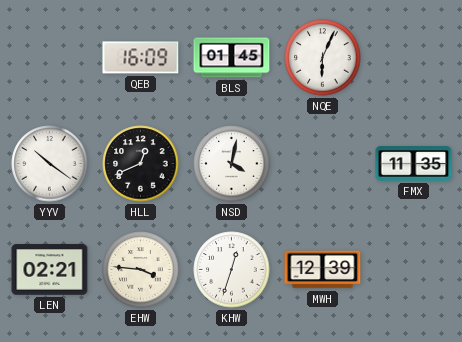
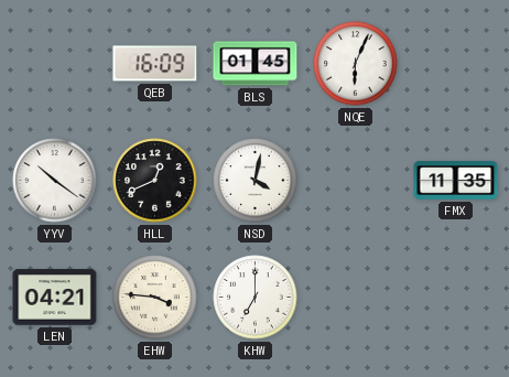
LEN: 02:21 -> 04:21 (55, 298)
KHW: 12:33 -> 7:00 (256, 298)
MWH: 12:39 -> none (323, 270)
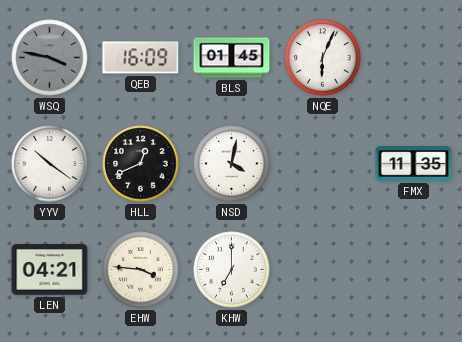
WSQ: none -> 3:47 (50, 58)
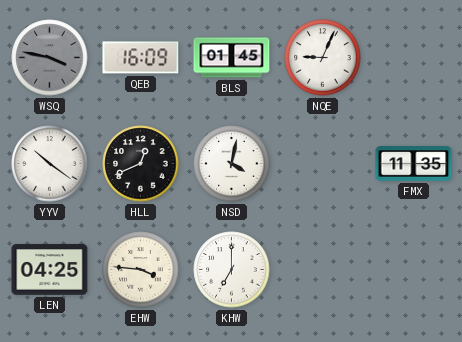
NQE: 6:04 -> 9:04 (323, 58)
LEN: 04:21 -> 04:25 (50, 270)
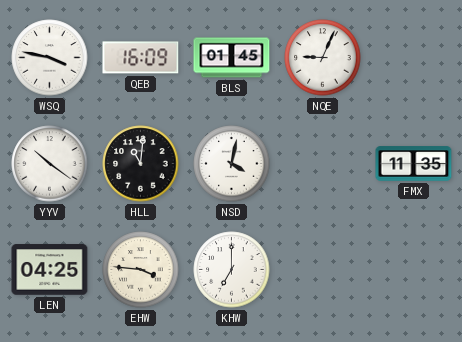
WSQ dial: grey -> white (50, 58)
HLL: 12:41 -> 11:01 (141, 164)
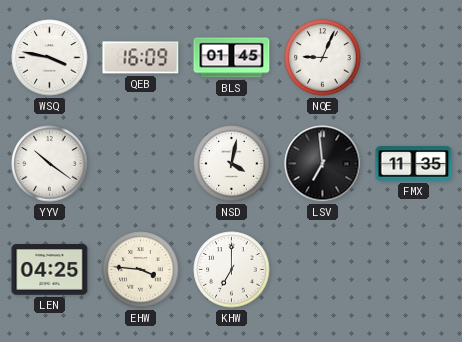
HLL: 11:01 -> none (141, 164)
LSV: none -> 6:59 (323, 164)
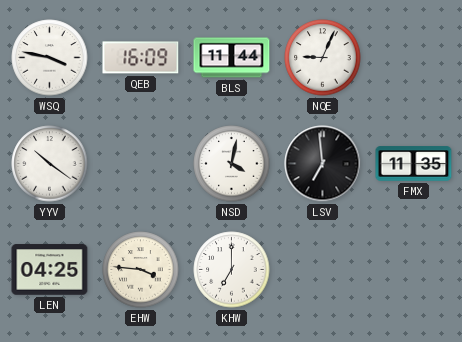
BLS: 01:45 -> 11:44 (232, 58)
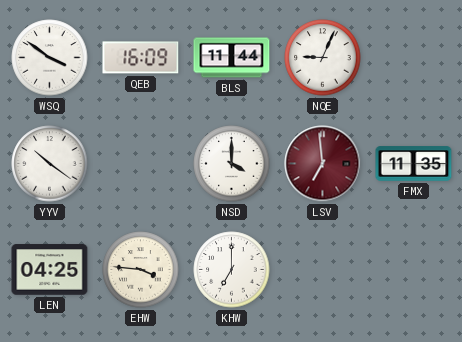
WSQ: 3:47 -> 3:51 (50, 58)
NSD: 4:02 -> 4:00 (232, 164)
LSV dial: black -> burgundy (323, 164)
